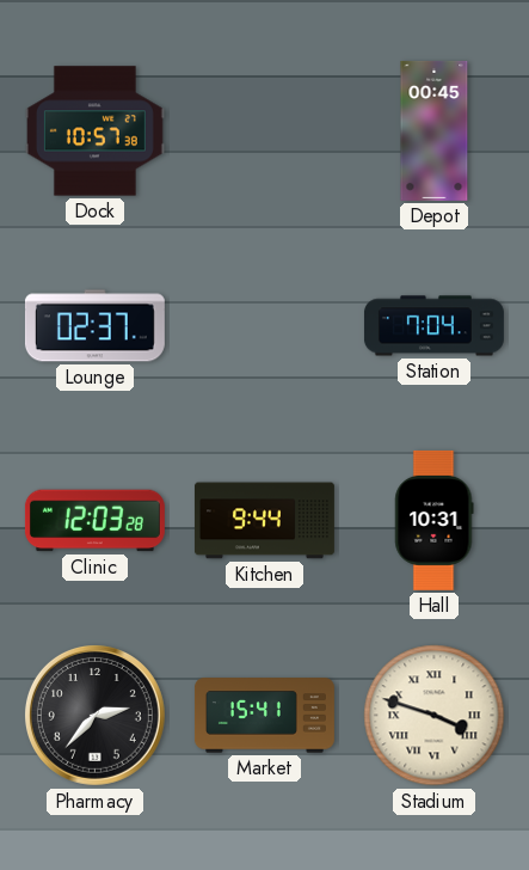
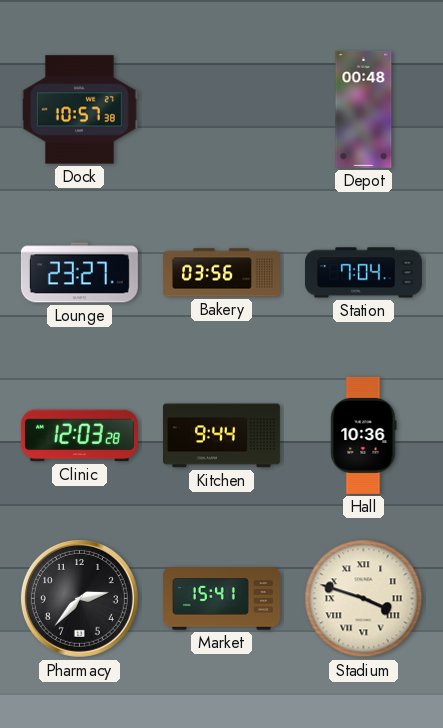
Depot: 00:45 -> 00:48 (364, 109)
Lounge: 02:37 -> 23:27 (79, 273)
Bakery: none -> 03:56 (221, 273)
Hall: 10:31 -> 10:36 (364, 435)
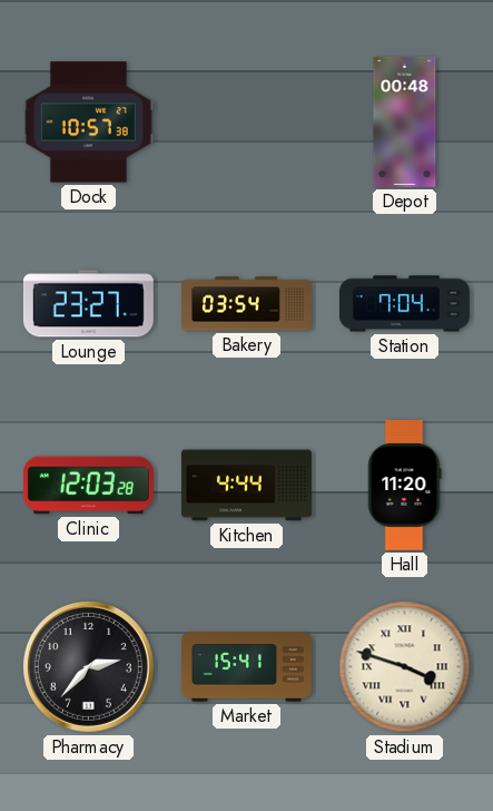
Bakery: 03:56 -> 03:54 (246, 304)
Kitchen: 9:44 -> 4:44 (246, 486)
Hall: 10:36 -> 11:20 (405, 485)
